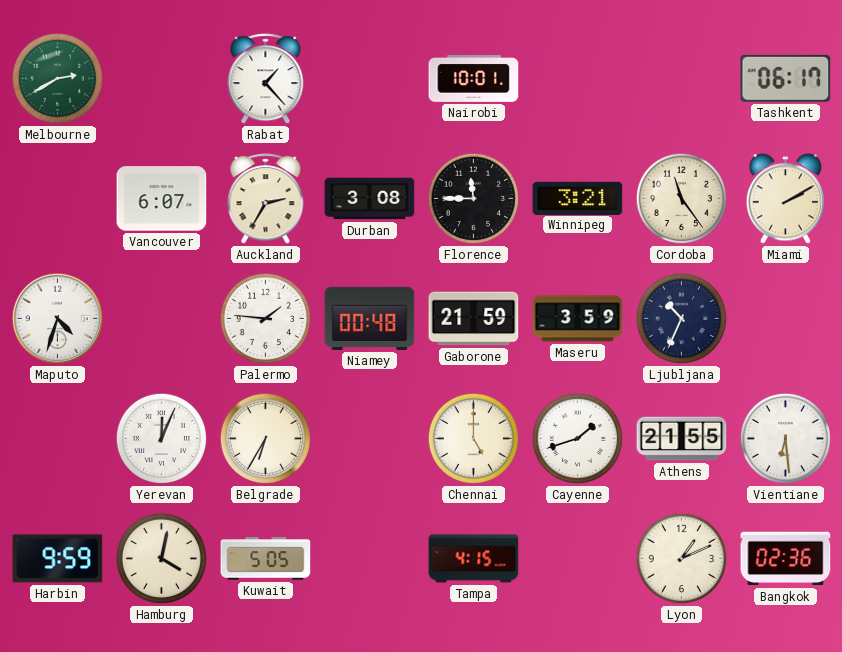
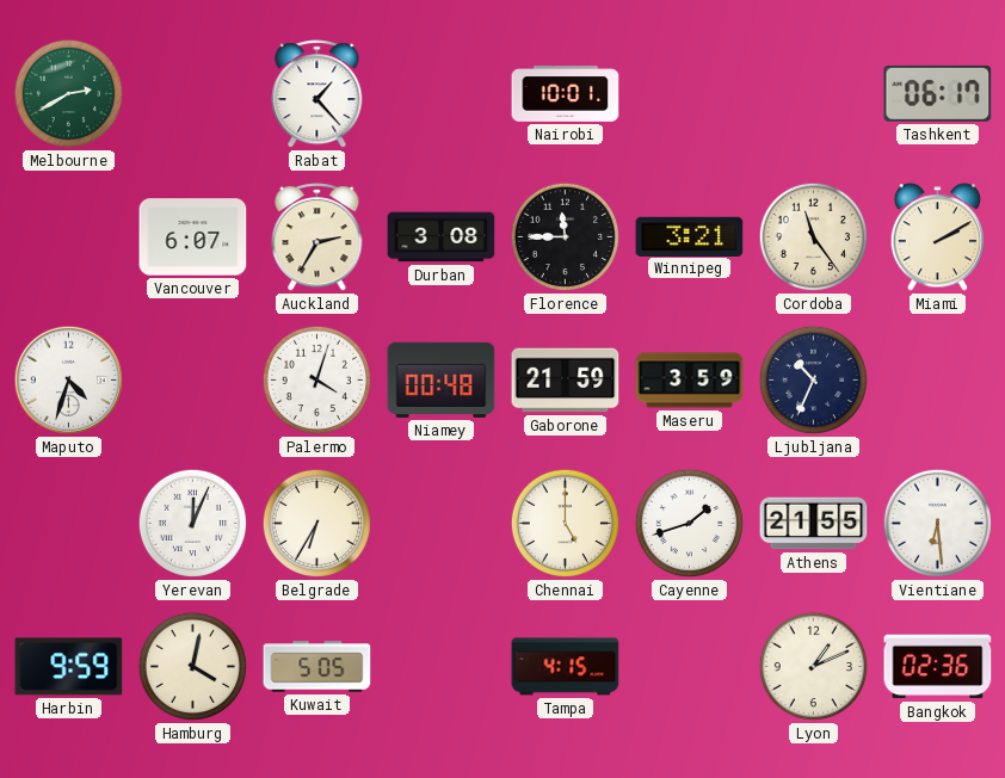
Palermo: 1:46 -> 4:03 (317, 381)
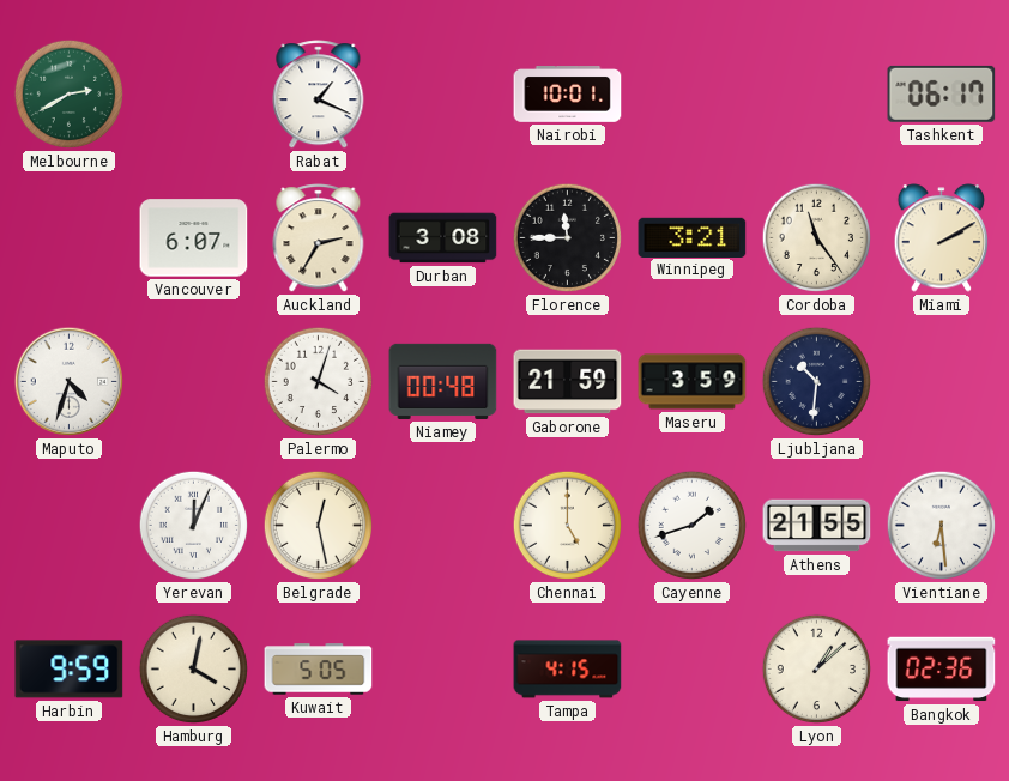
Rabat: 1:23 -> 1:19 (319, 95)
Ljubljana: 10:34 -> 10:31 (817, 382)
Belgrade: 6:35 -> 12:28 (319, 526)
Lyon: 1:11 -> 1:08 (817, 670)
